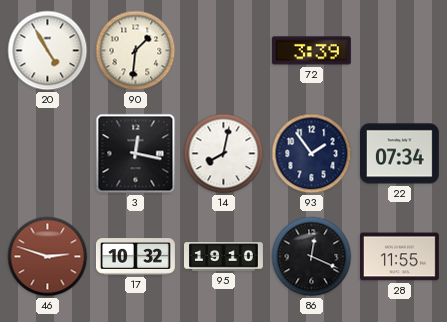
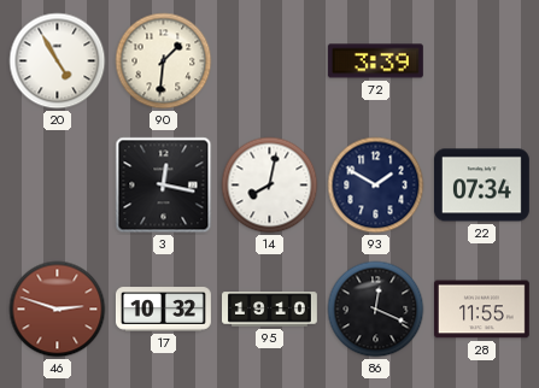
93: 1:54 -> 1:50 (376, 186)
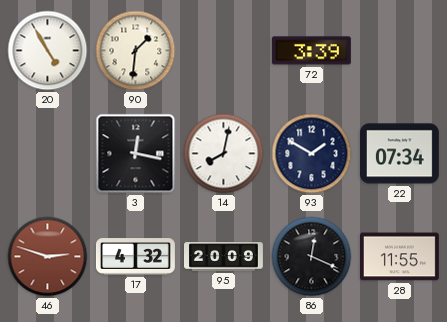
17: 10:32 -> 4:32 (135, 257)
95: 19:10 -> 20:09 (224, 257)
